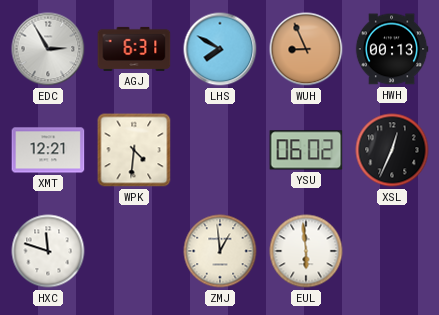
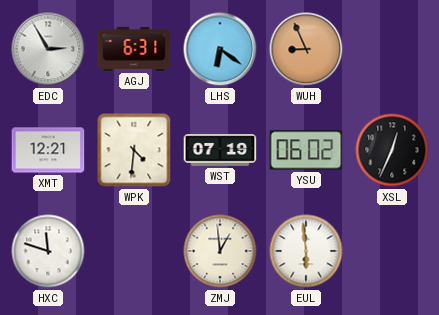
LHS: 7:50 -> 6:21 (220, 49)
HWH: 00:13 -> none (392, 49)
WST: none -> 07:19 (220, 150)
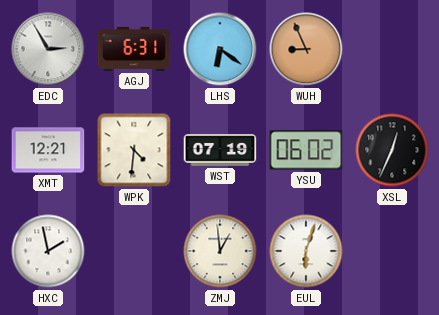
HXC: 11:48 -> 1:58 (48, 251)
EUL: 5:59 -> 6:03 (306, 251)
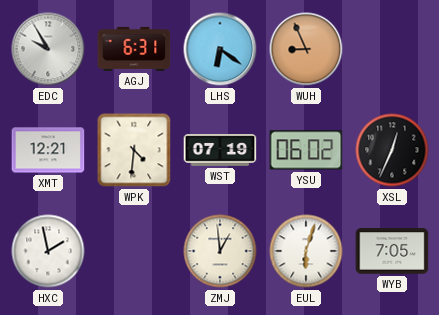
EDC: 2:55 -> 9:55 (48, 49)
WYB: none -> 7:05 (392, 251)
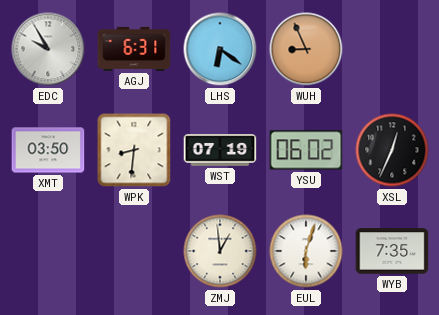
XMT: 12:21 -> 03:50 (48, 150)
WPK: 4:31 -> 8:31 (134, 150)
HXC: 1:58 -> none (48, 251)
WYB: 7:05 -> 7:35 (392, 251)
